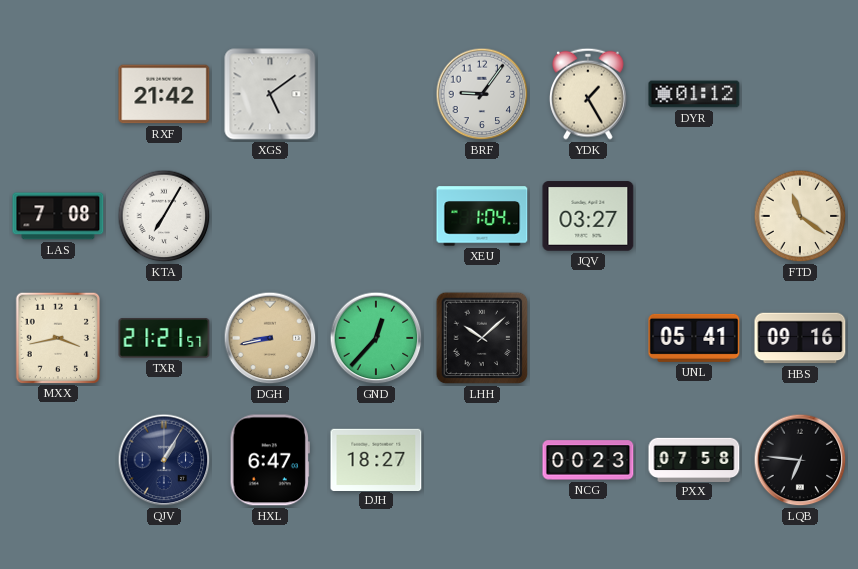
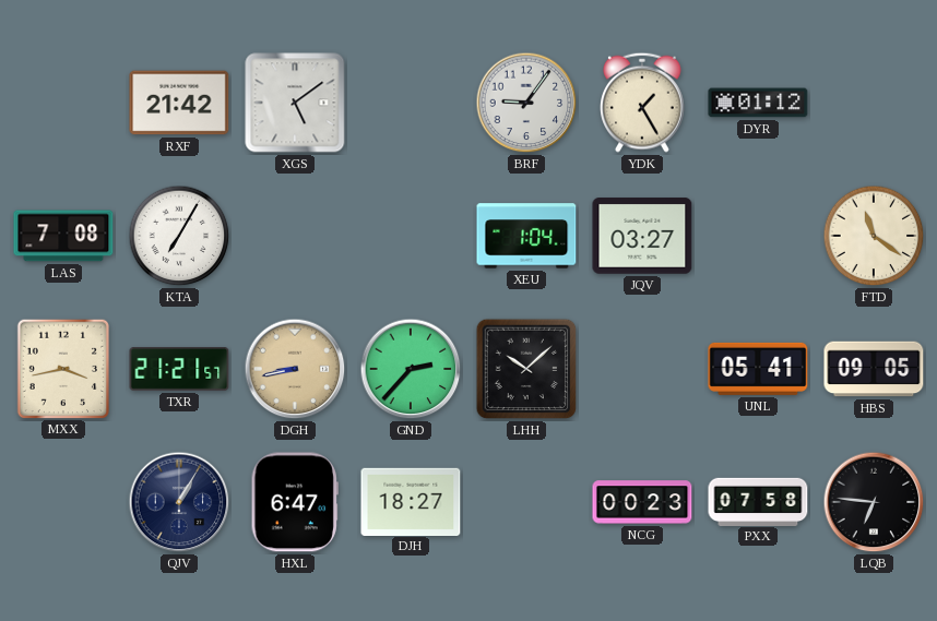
GND: 12:37 -> 2:37 (411, 369)
HBS: 09:16 -> 09:05 (874, 369)
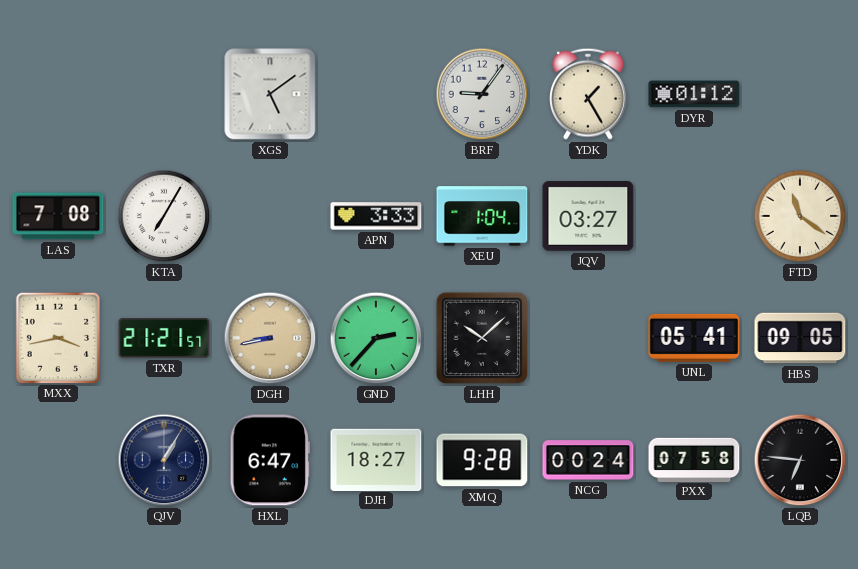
RXF: 21:42 -> none (179, 103)
APN: none -> 3:33 (376, 216)
XMQ: none -> 9:28 (482, 460)
NCG: 00:23 -> 00:24 (588, 460)
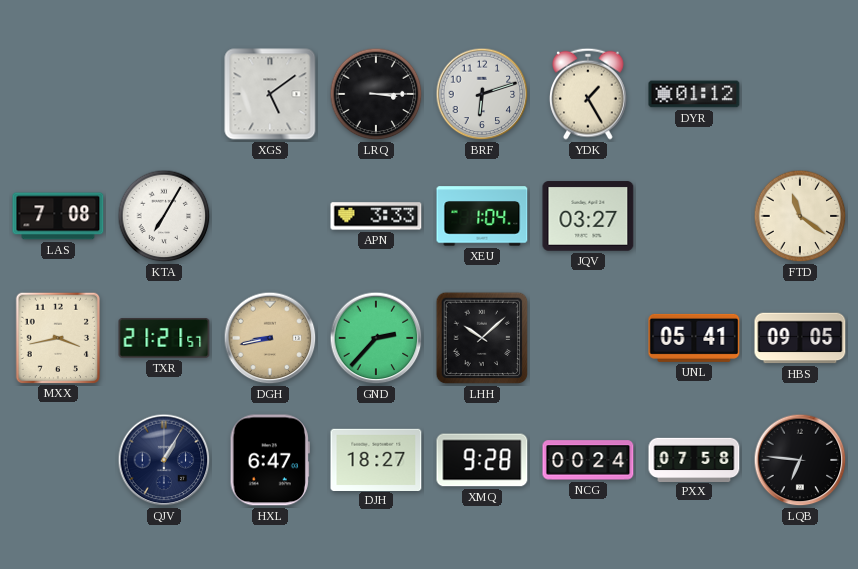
LRQ: none -> 3:15 (376, 94)
BRF: 9:06 -> 6:12 (482, 94)
